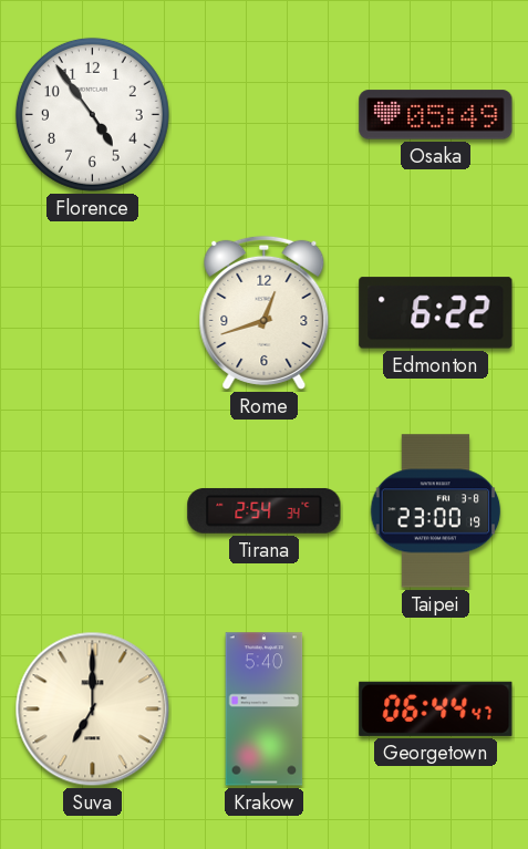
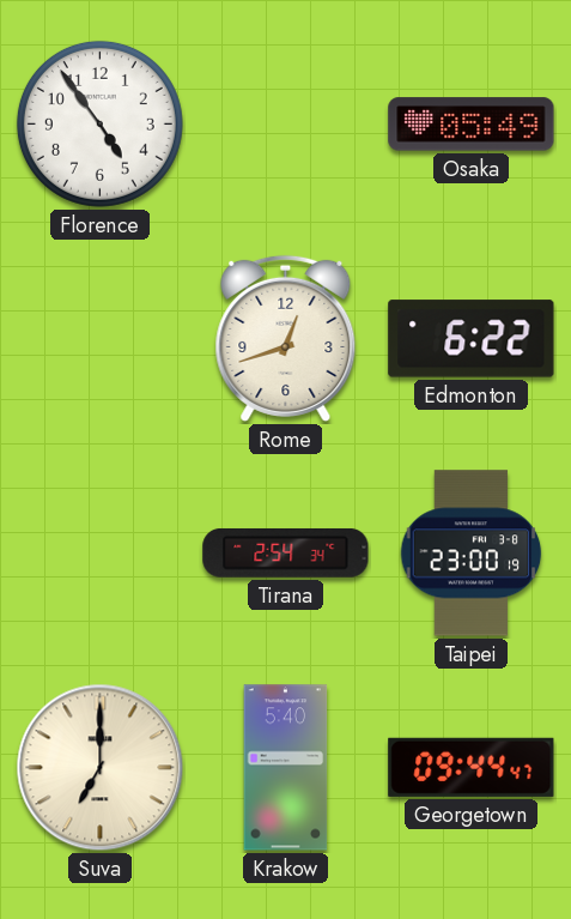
Georgetown: 06:44 -> 09:44 (472, 767)
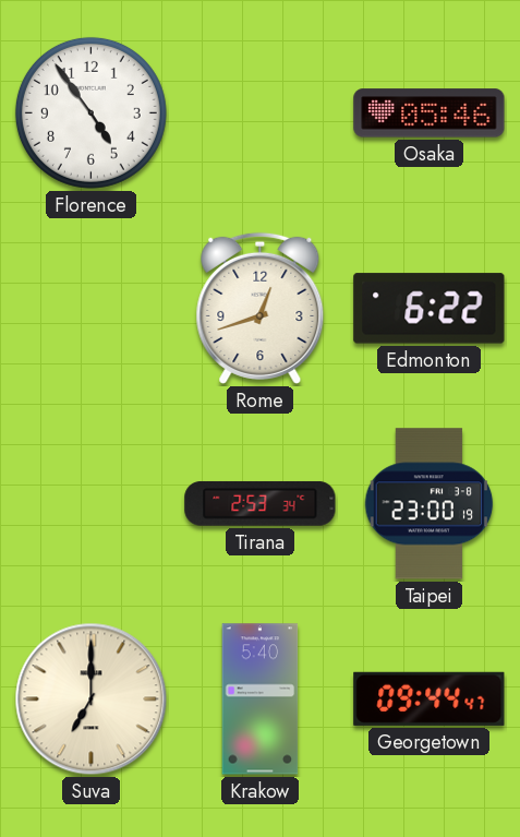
Osaka: 05:49 -> 05:46 (430, 113)
Tirana: 2:54 -> 2:53 (261, 503)
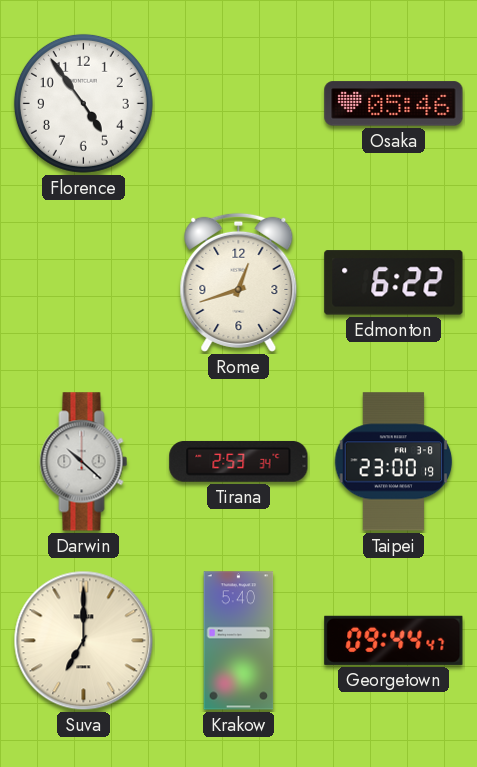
Darwin: none -> 10:22 (84, 462)
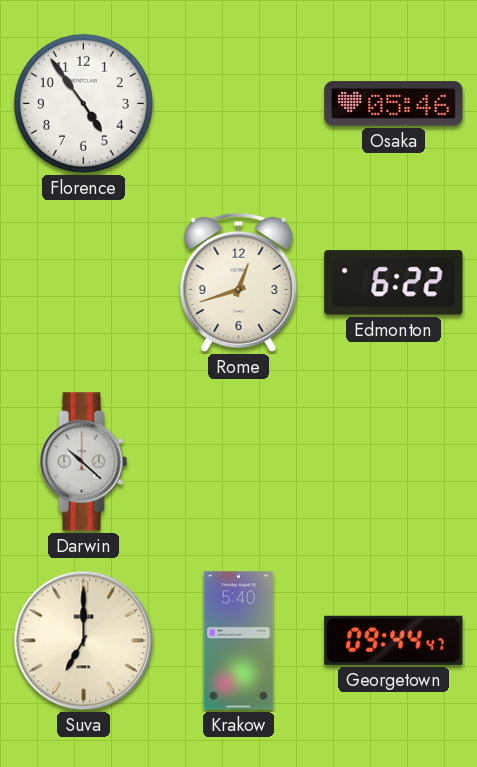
Tirana: 2:53 -> none (239, 461)
Taipei: 23:00 -> none (394, 462)
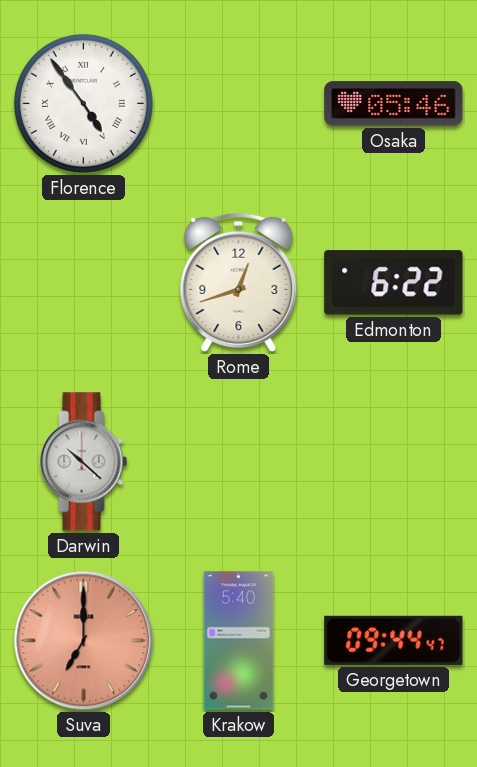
Florence numerals: Arabic -> Roman (83, 103)
Suva dial: cream -> salmon (84, 641)
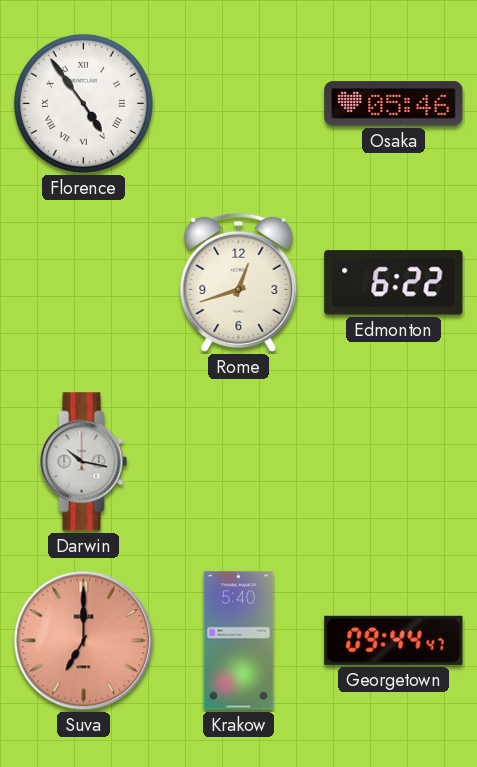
Darwin: 10:22 -> 10:17 (84, 462)
